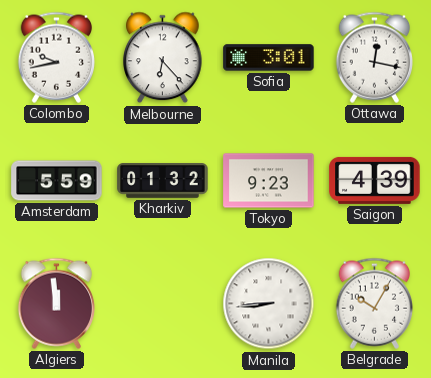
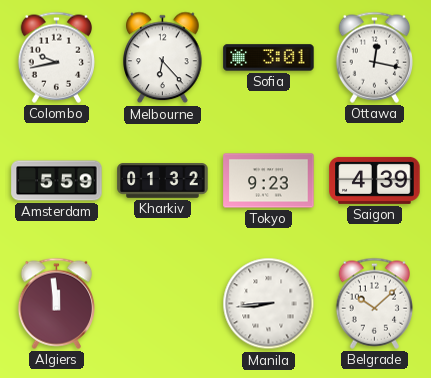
Belgrade: 10:05 -> 10:08 (374, 303)
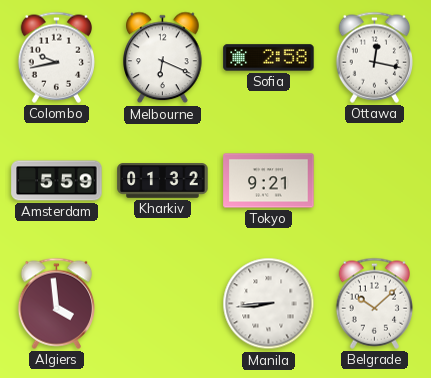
Melbourne: 6:23 -> 6:19 (163, 58)
Sofia: 3:01 -> 2:58 (269, 58)
Tokyo: 9:23 -> 9:21 (269, 181)
Saigon: 4:39 -> none (375, 180)
Algiers: 11:59 -> 3:59 (56, 303)
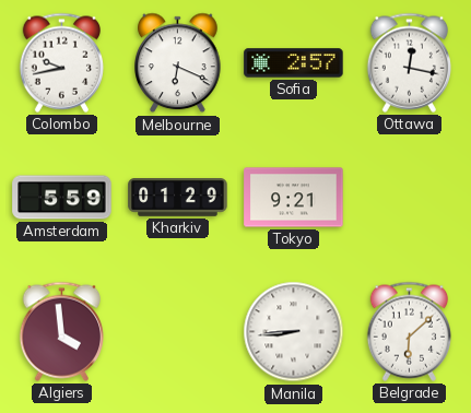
Sofia: 2:58 -> 2:57 (294, 63)
Kharkiv: 01:32 -> 01:29 (178, 198)
Belgrade: 10:08 -> 6:08 (409, 331)
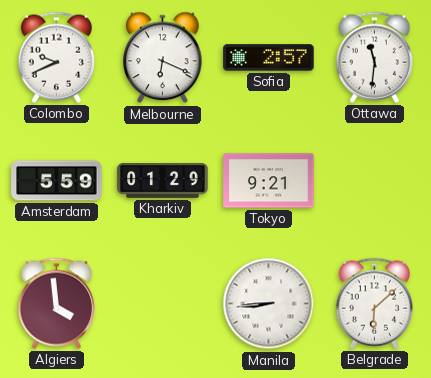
Colombo: 9:43 -> 9:41 (56, 57)
Ottawa: 12:17 -> 11:31 (374, 57)
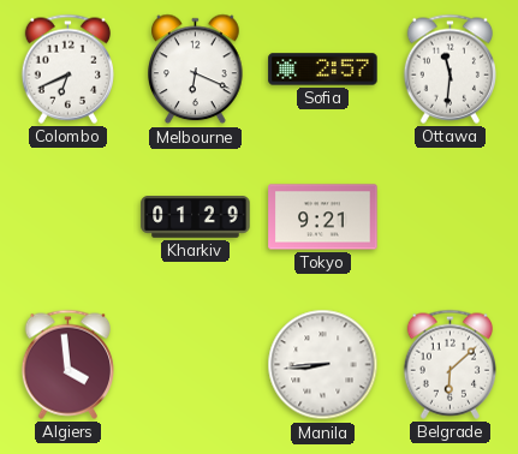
Colombo: 9:41 -> 6:41 (67, 68)
Amsterdam: 5:59 -> none (57, 181)
